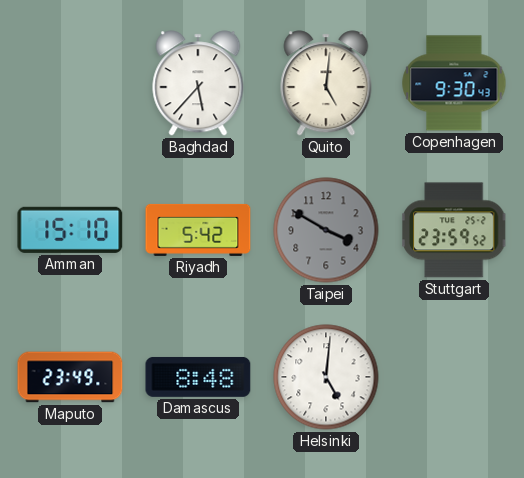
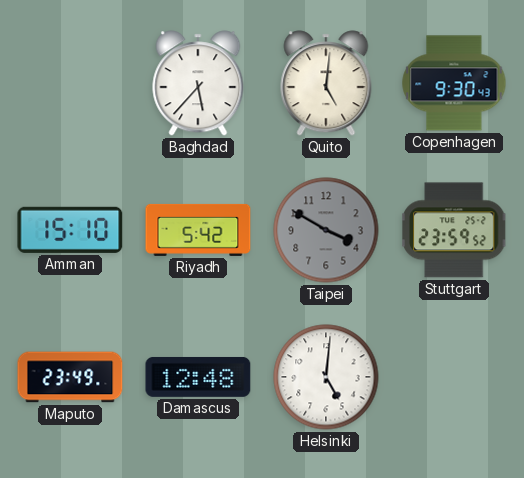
Damascus: 8:48 -> 12:48 (198, 377)
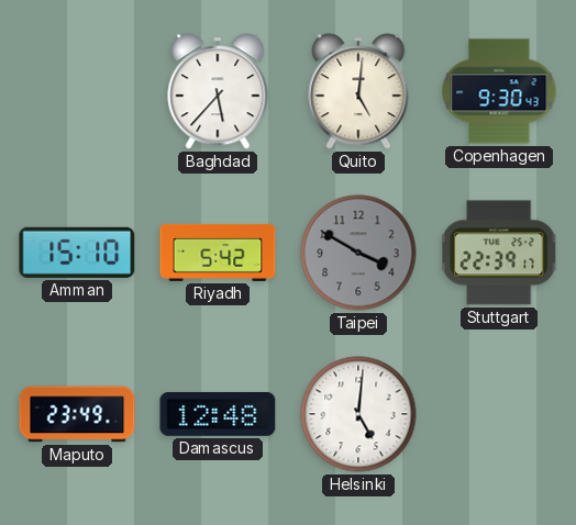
Stuttgart: 23:59 -> 22:39 (500, 253)
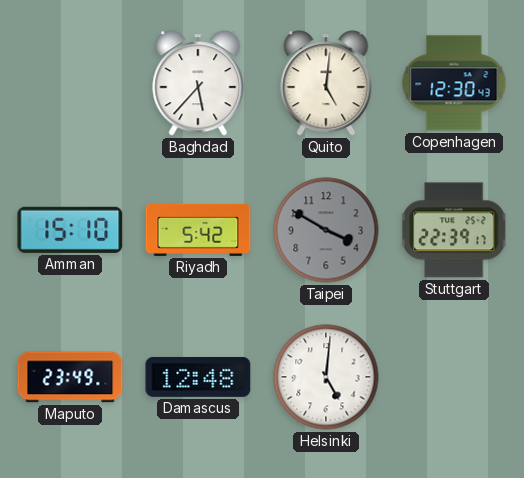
Copenhagen: 9:30 -> 12:30 (454, 83)
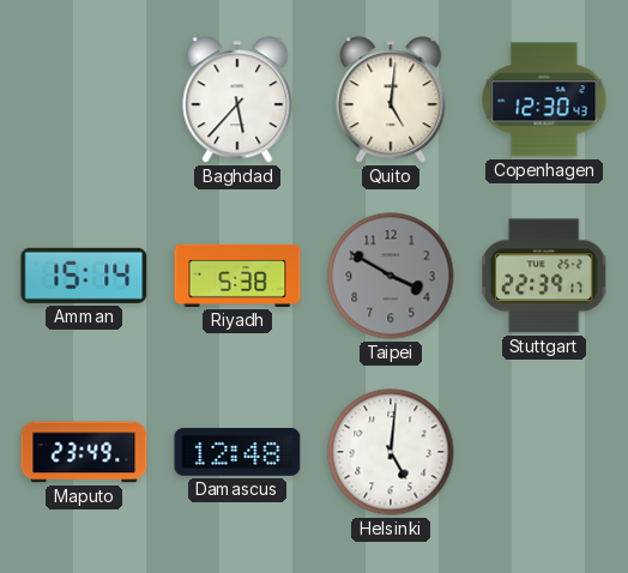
Amman: 15:10 -> 15:14 (84, 276)
Riyadh: 5:42 -> 5:38 (237, 276)
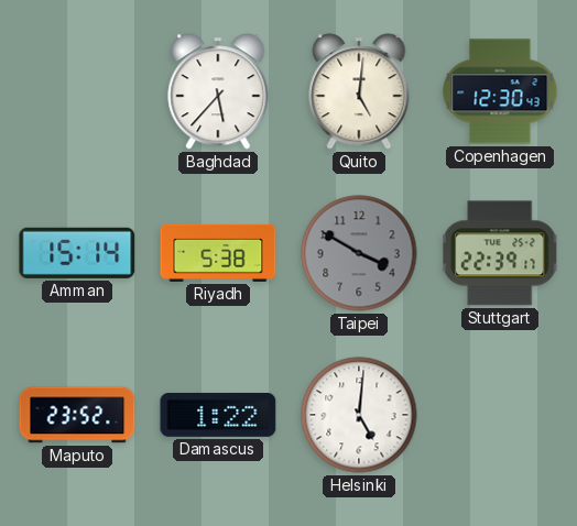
Maputo: 23:49 -> 23:52 (77, 415)
Damascus: 12:48 -> 1:22 (218, 415)
